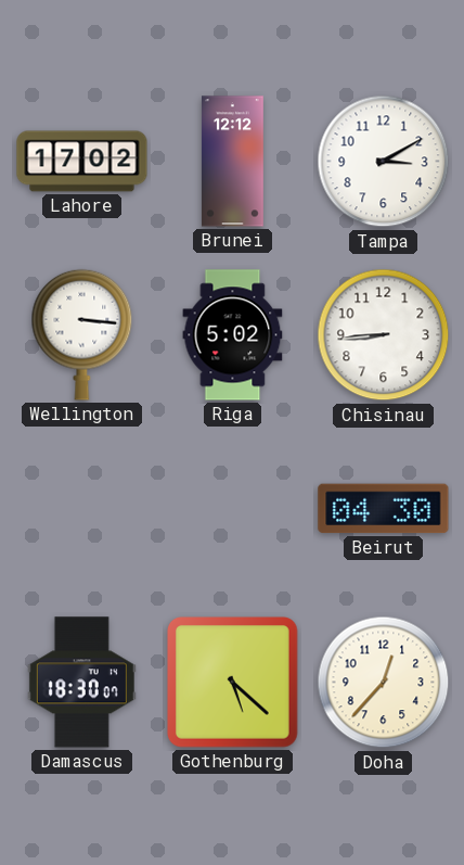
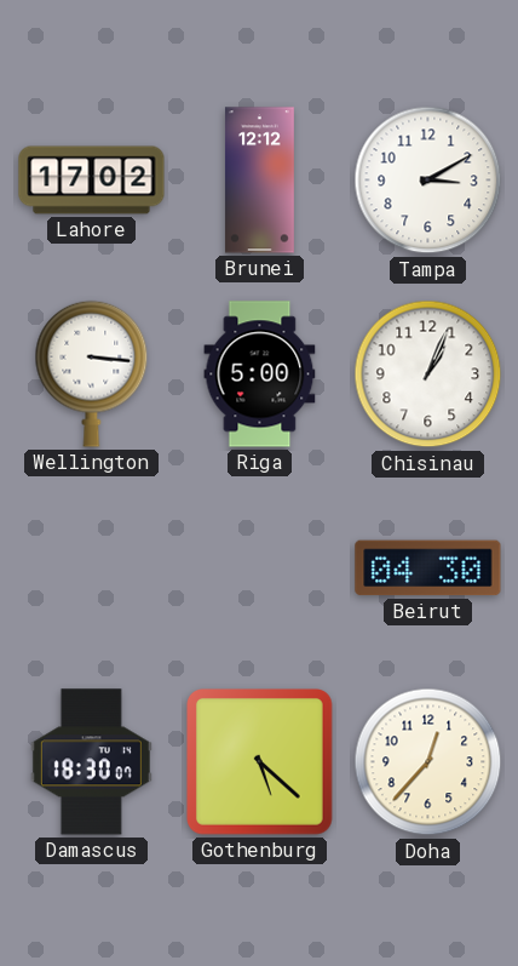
Riga: 5:02 -> 5:00 (260, 375)
Chisinau: 8:44 -> 1:04 (428, 375)
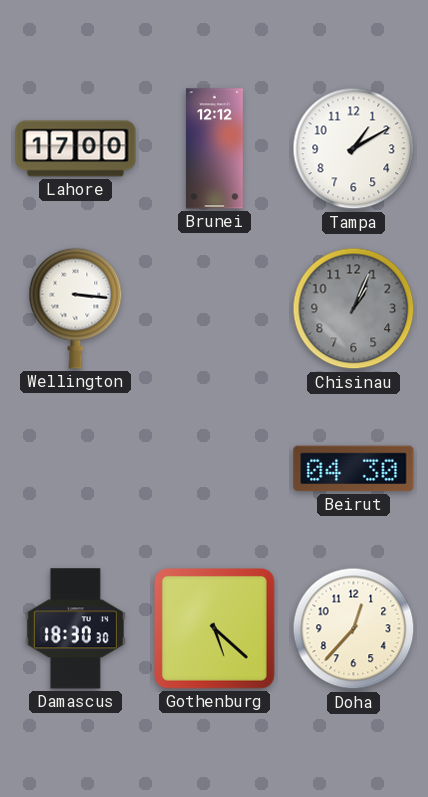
Lahore: 17:02 -> 17:00 (76, 149)
Tampa: 3:10 -> 1:10 (354, 149)
Riga: 5:00 -> none (260, 375)
Chisinau dial: white -> grey (354, 309)
Damascus: 18:30:07 -> 18:30:30 (75, 629)
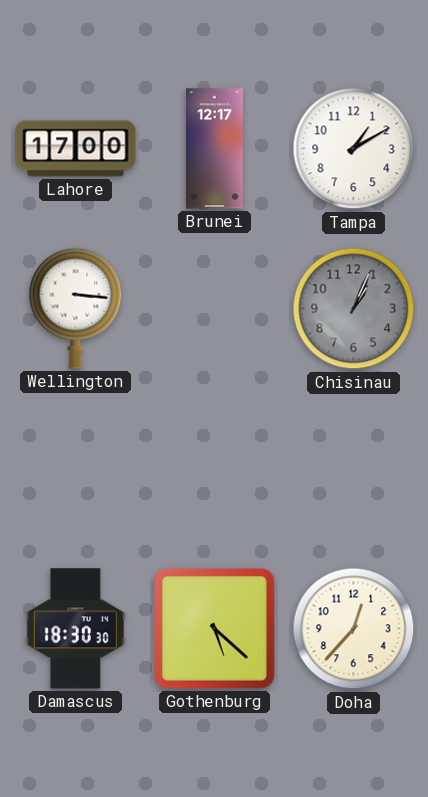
Brunei: 12:12 -> 12:17 (214, 149)
Beirut: 04:30 -> none (354, 469)
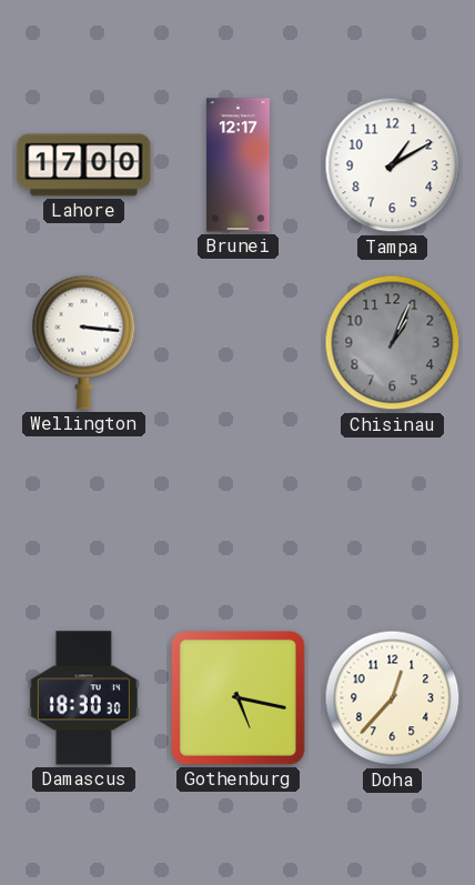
Gothenburg: 5:22 -> 5:17 (239, 698)
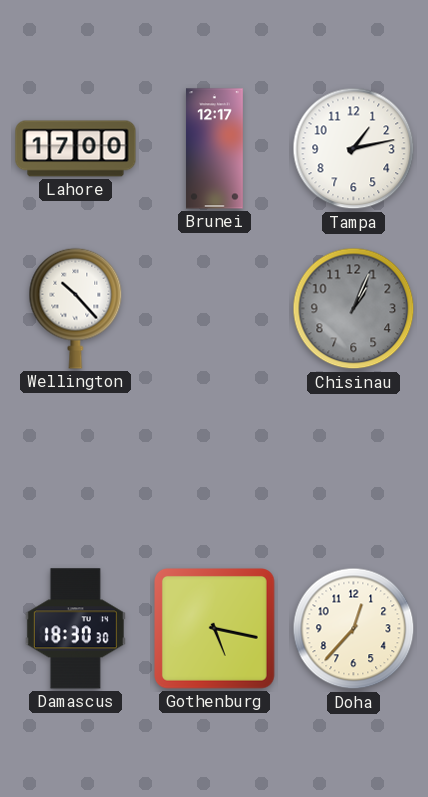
Tampa: 1:10 -> 1:13 (354, 149)
Wellington: 3:16 -> 10:23 (76, 308)
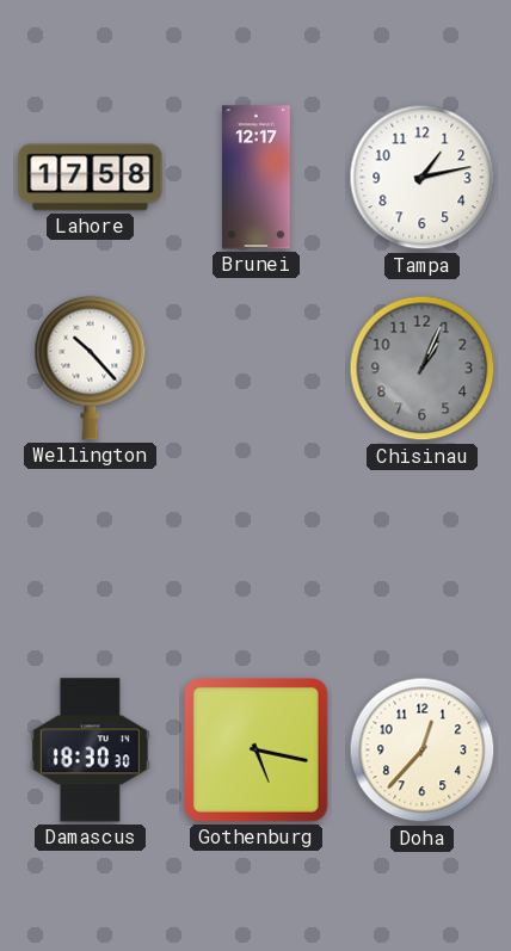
Lahore: 17:00 -> 17:58 (91, 178)
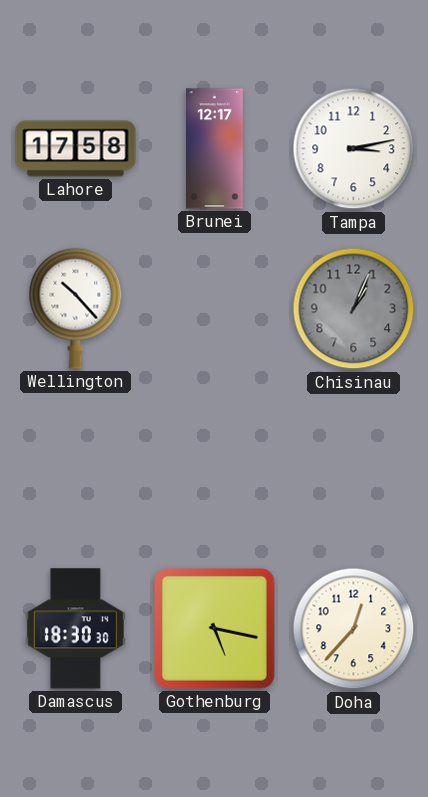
Tampa: 1:13 -> 3:13 (354, 149)
